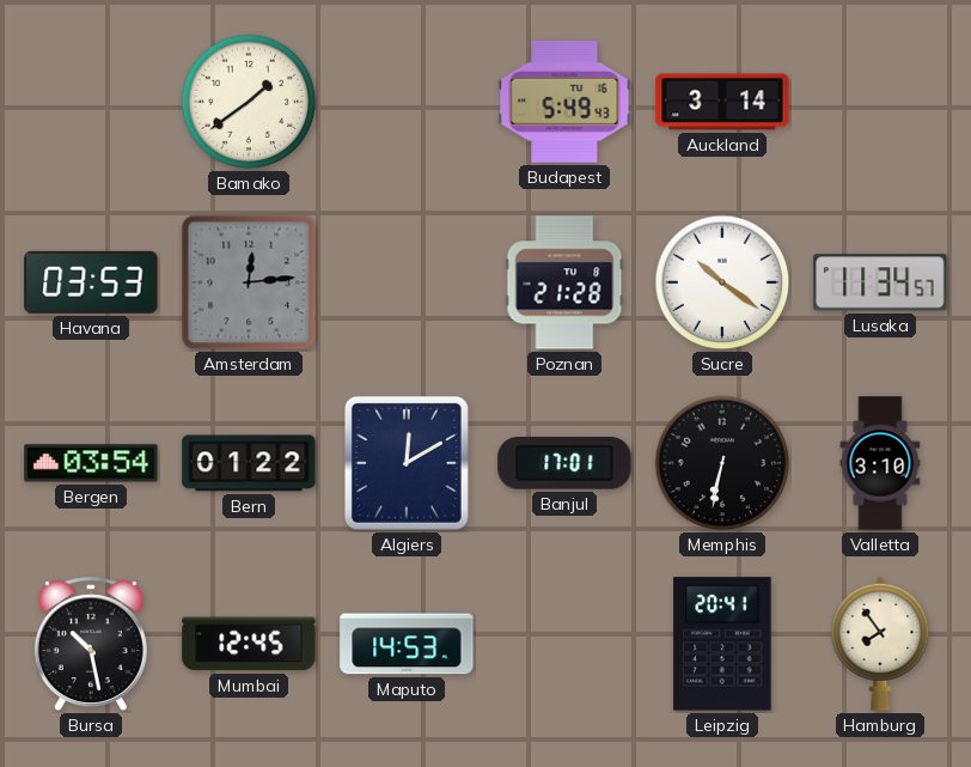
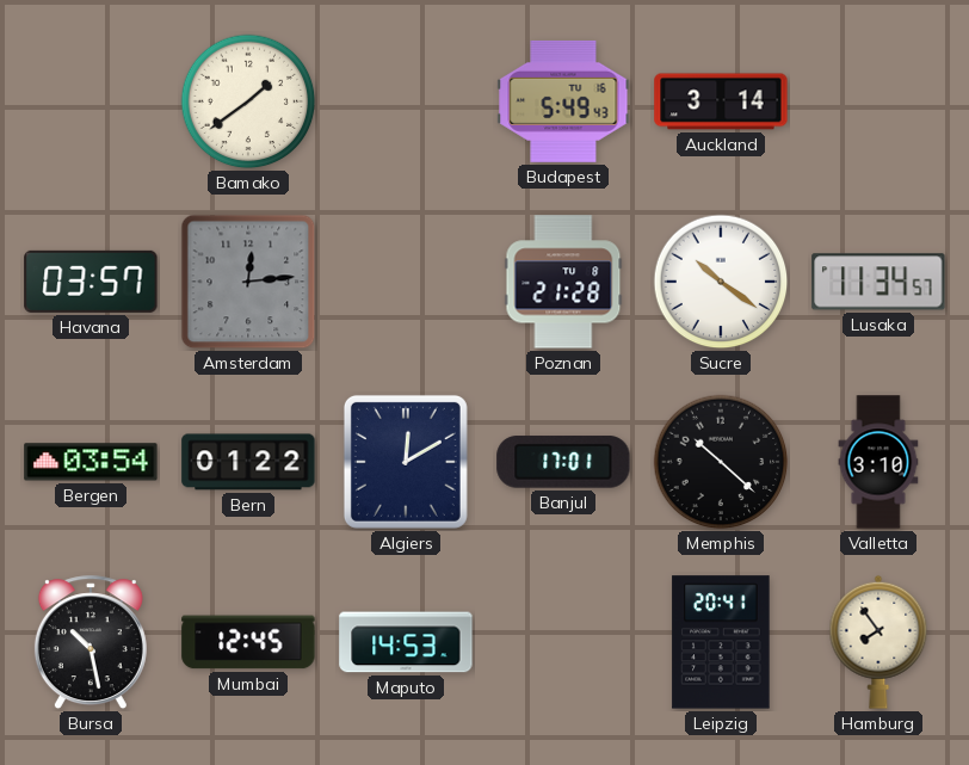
Havana: 03:53 -> 03:57 (91, 282)
Memphis: 6:32 -> 10:22 (721, 462)
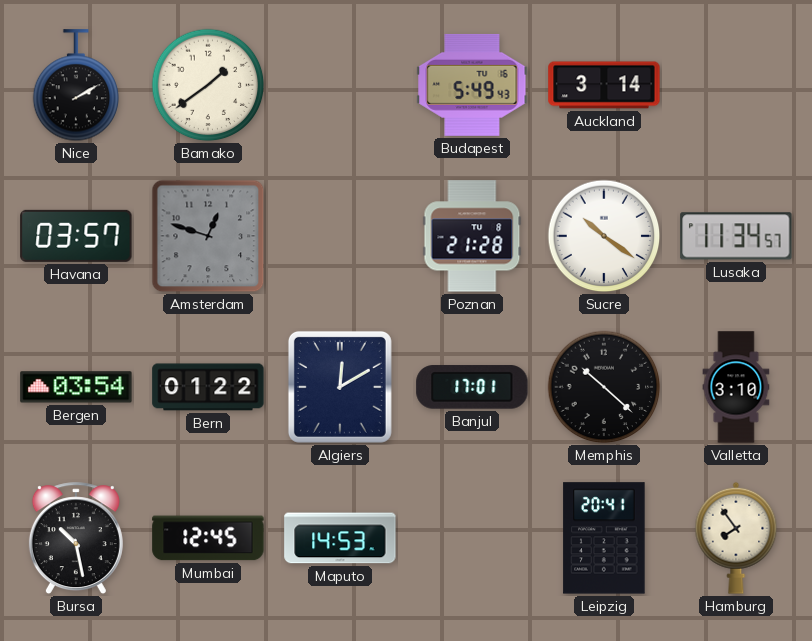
Nice: none -> 2:10 (76, 86)
Amsterdam: 12:14 -> 12:48 (208, 236)
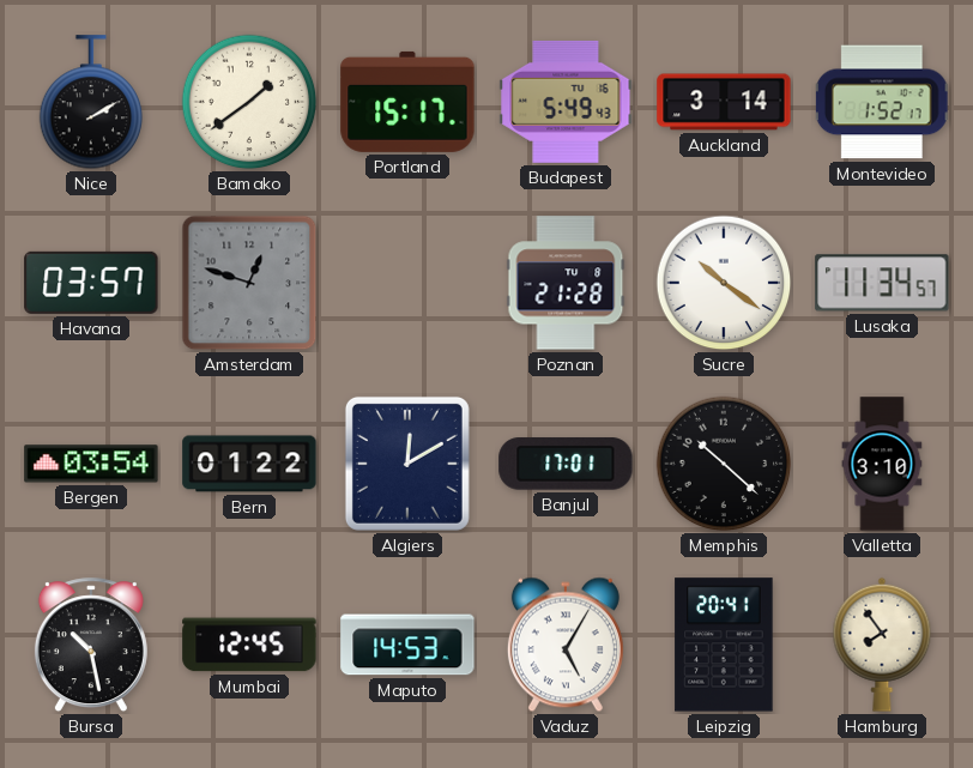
Portland: none -> 15:17 (407, 102)
Montevideo: none -> 1:52 (882, 102)
Vaduz: none -> 5:05 (566, 645)
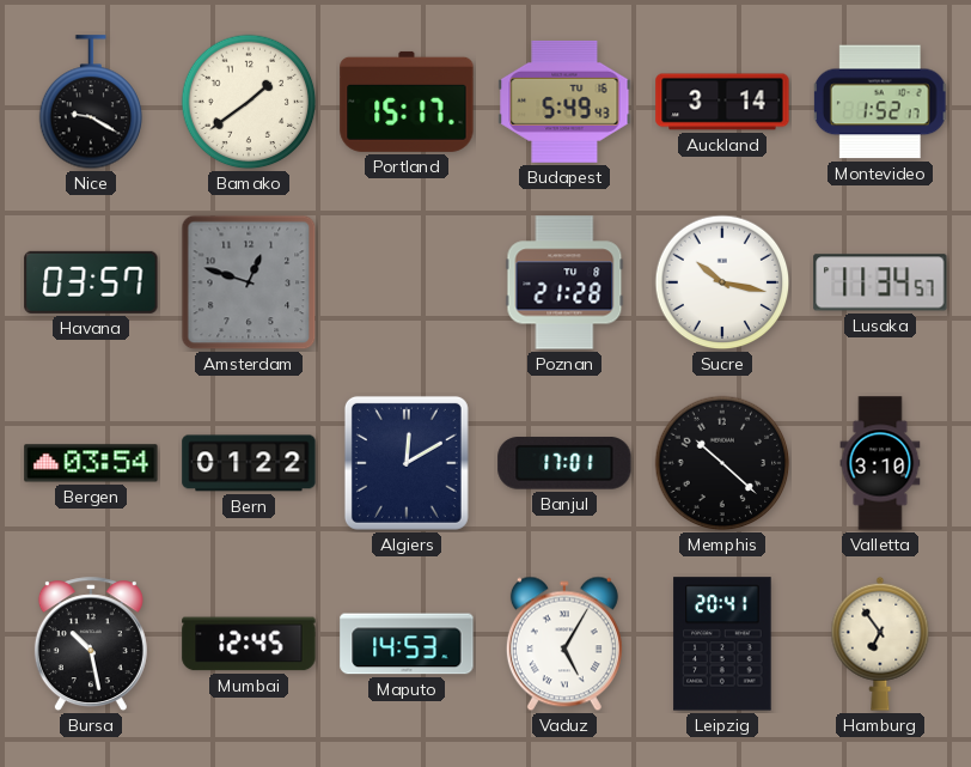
Nice: 2:10 -> 9:20 (91, 103)
Sucre: 10:21 -> 10:17 (722, 282)
Hamburg: 7:54 -> 6:54 (880, 644)
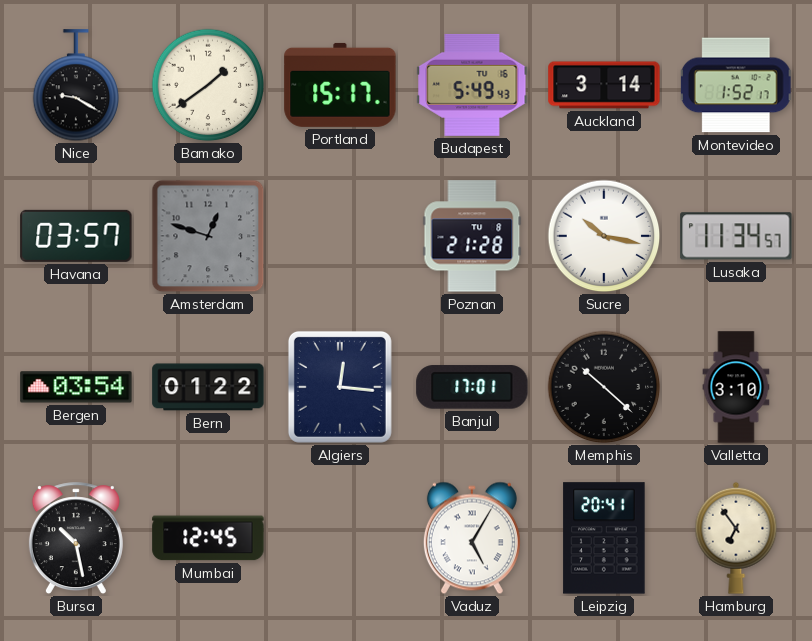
Algiers: 12:10 -> 12:16 (340, 387)
Maputo: 14:53 -> none (407, 644)
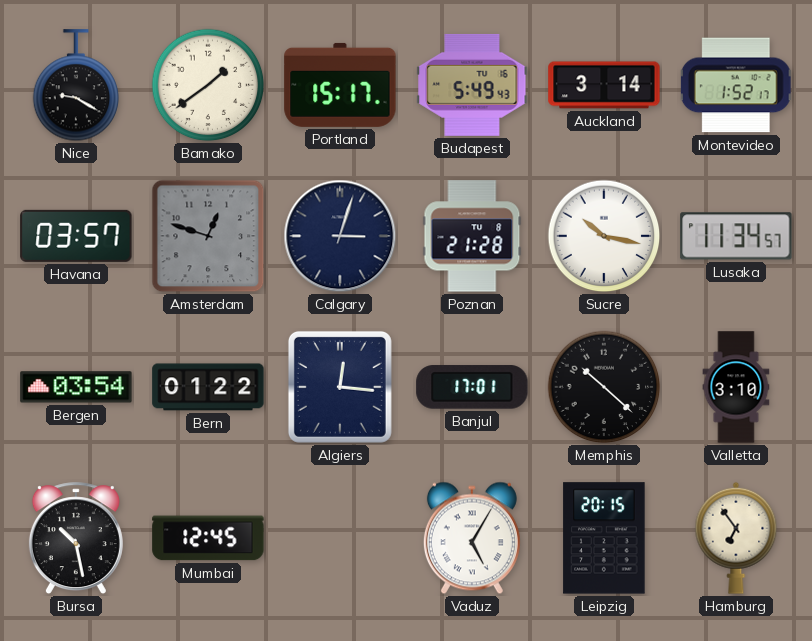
Calgary: none -> 3:03 (340, 236)
Leipzig: 20:41 -> 20:15 (604, 538)
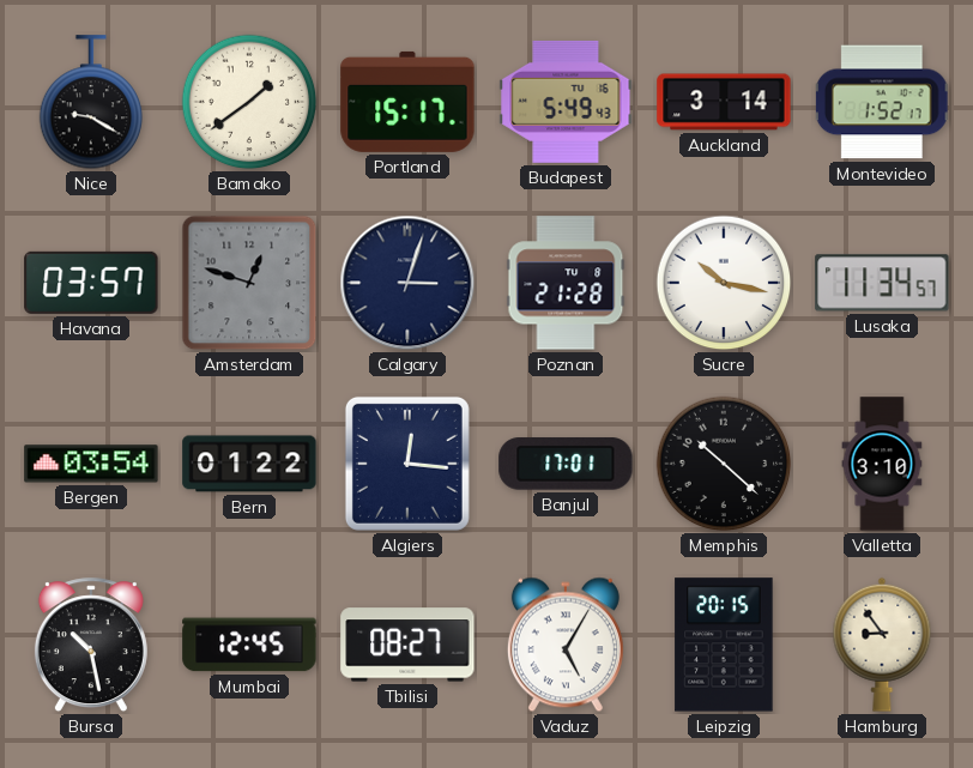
Tbilisi: none -> 08:27 (407, 645)
Hamburg: 6:54 -> 8:54 (882, 645)
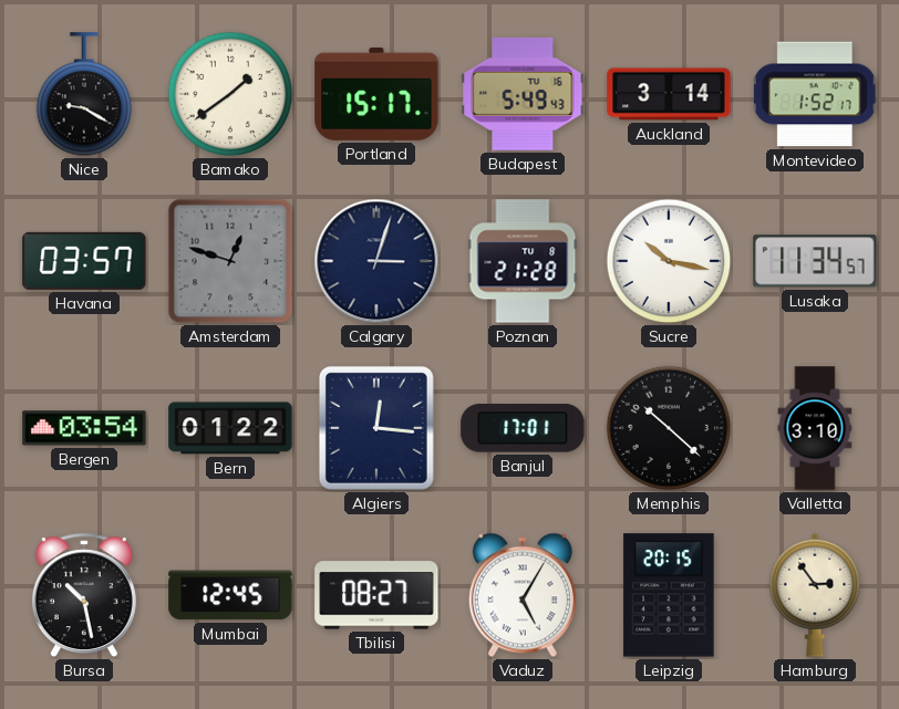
Hamburg: 8:54 -> 2:54 (815, 595)
